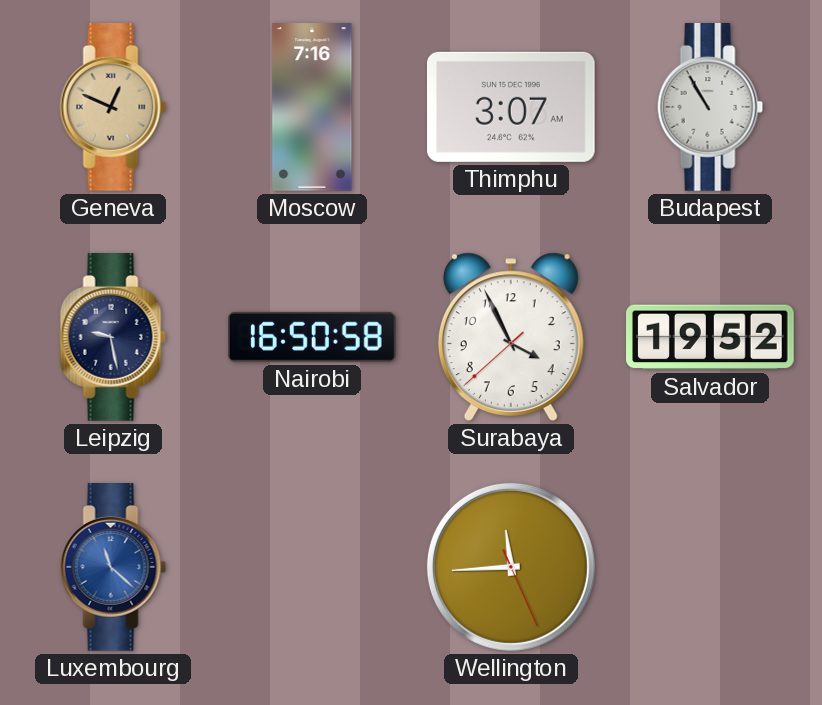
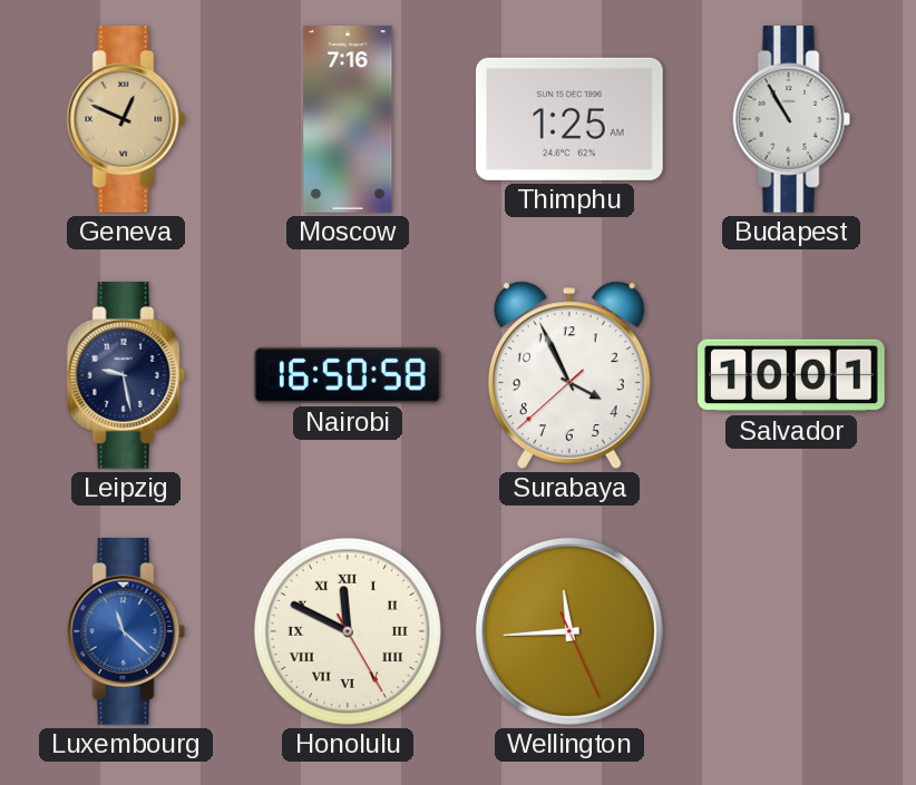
Thimphu: 3:07 -> 1:25 (571, 119)
Salvador: 19:52 -> 10:01 (791, 375)
Honolulu: none -> 11:49 (348, 631)
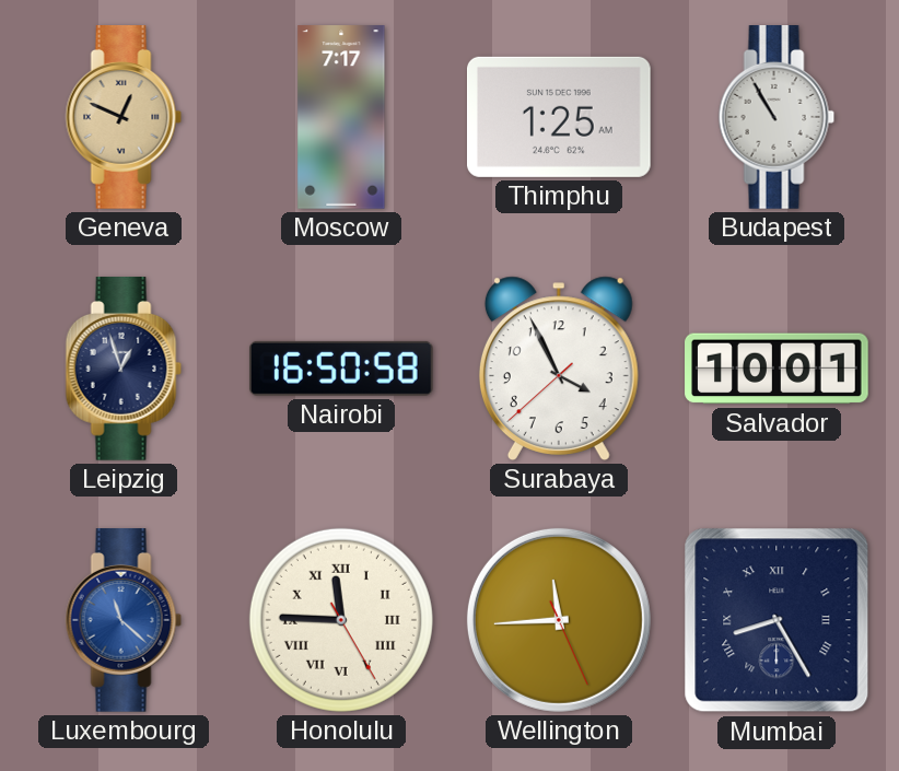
Moscow: 7:16 -> 7:17 (341, 117)
Leipzig: 9:28 -> 12:57 (124, 370)
Honolulu: 11:49 -> 11:45 (341, 620)
Mumbai: none -> 8:25 (777, 620)
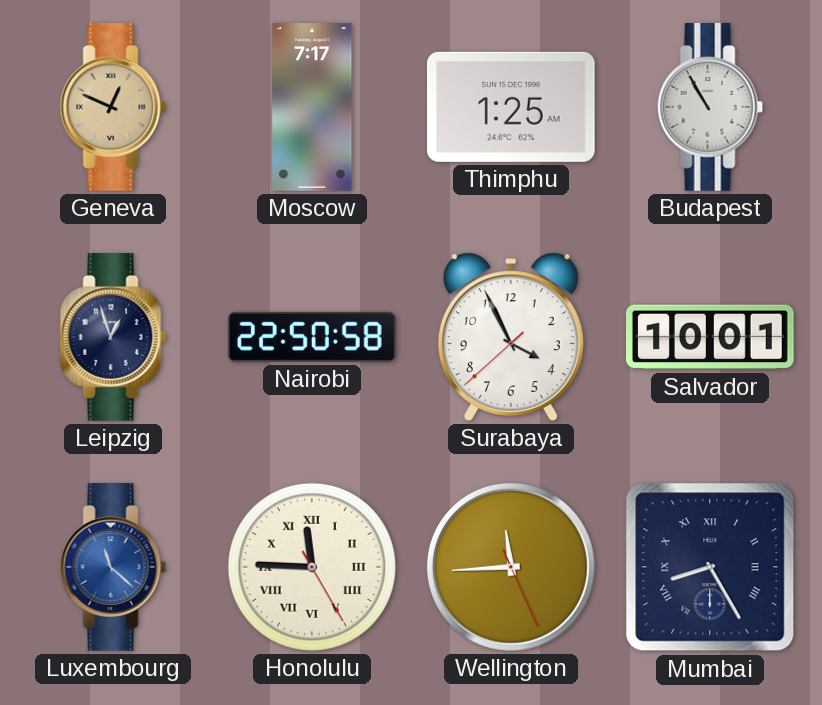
Nairobi: 16:50 -> 22:50 (312, 337)
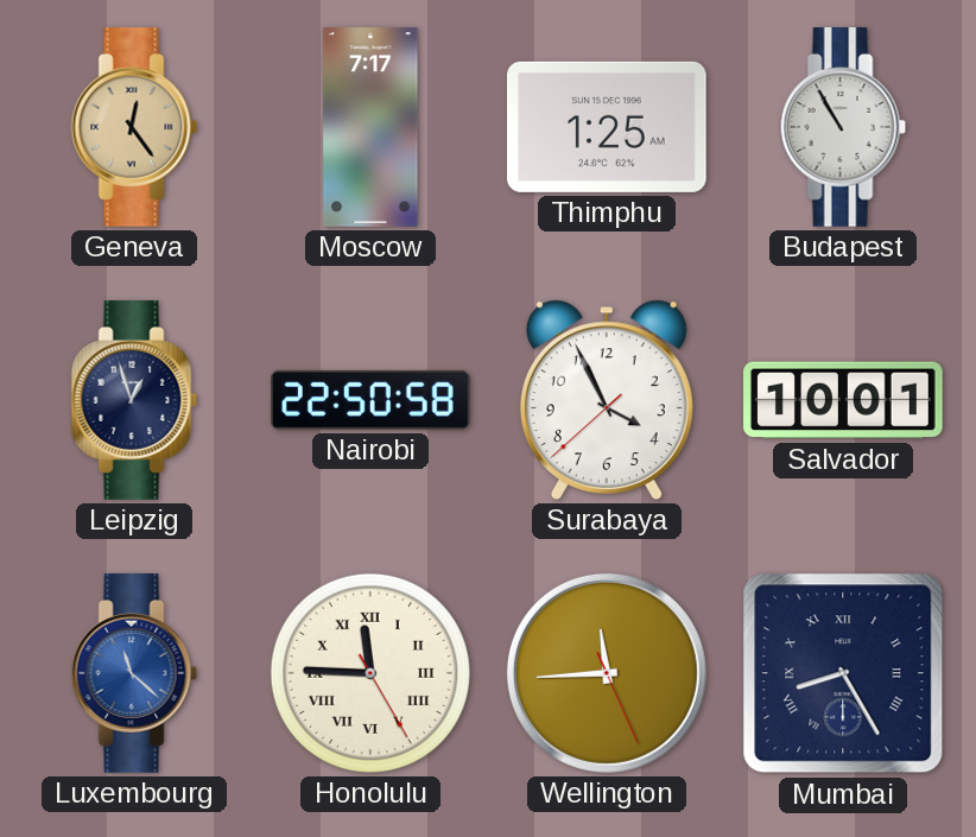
Geneva: 12:49 -> 12:24 (134, 128)
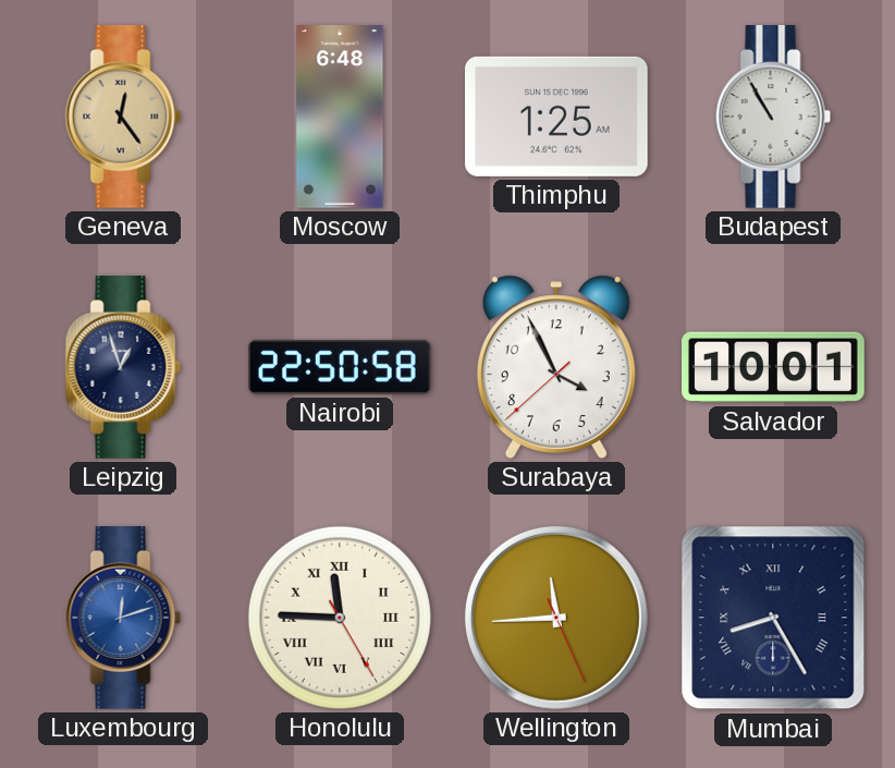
Moscow: 7:17 -> 6:48 (340, 117)
Luxembourg: 11:22 -> 12:12 (123, 619)
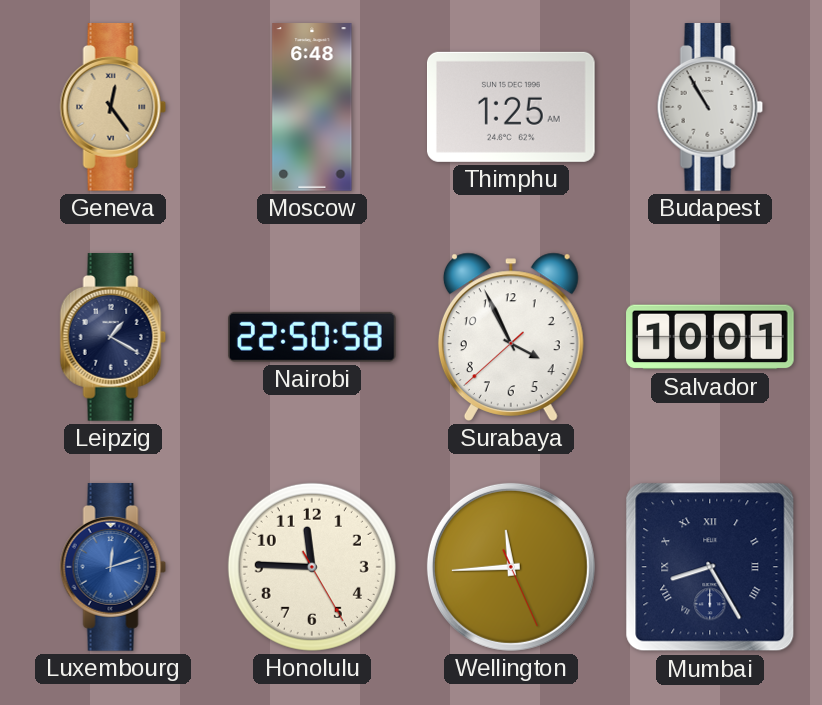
Leipzig: 12:57 -> 1:20 (113, 338)
Honolulu numerals: Roman -> Arabic (312, 567)
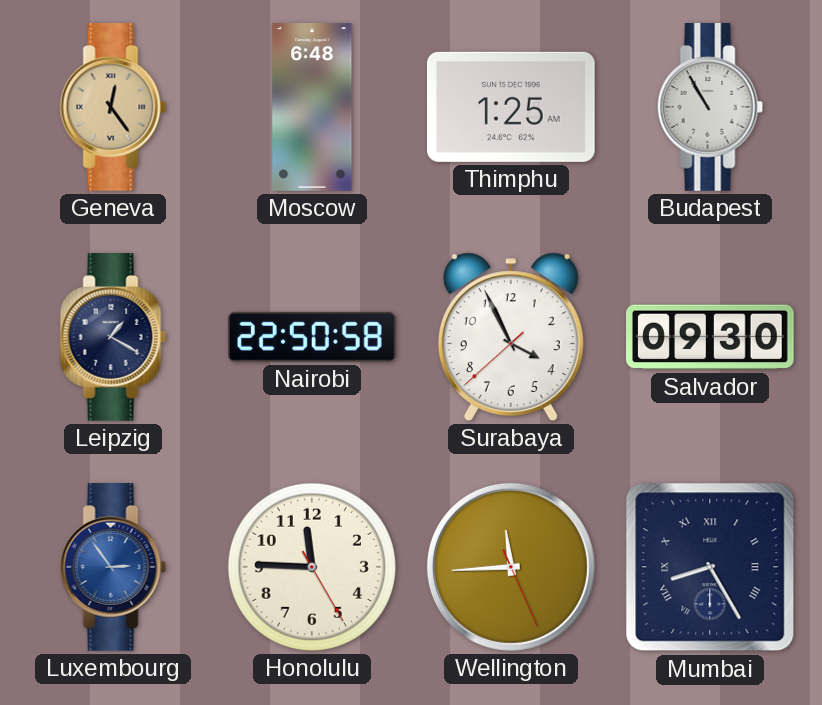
Salvador: 10:01 -> 09:30 (710, 337)
Luxembourg: 12:12 -> 2:54 (113, 568)
